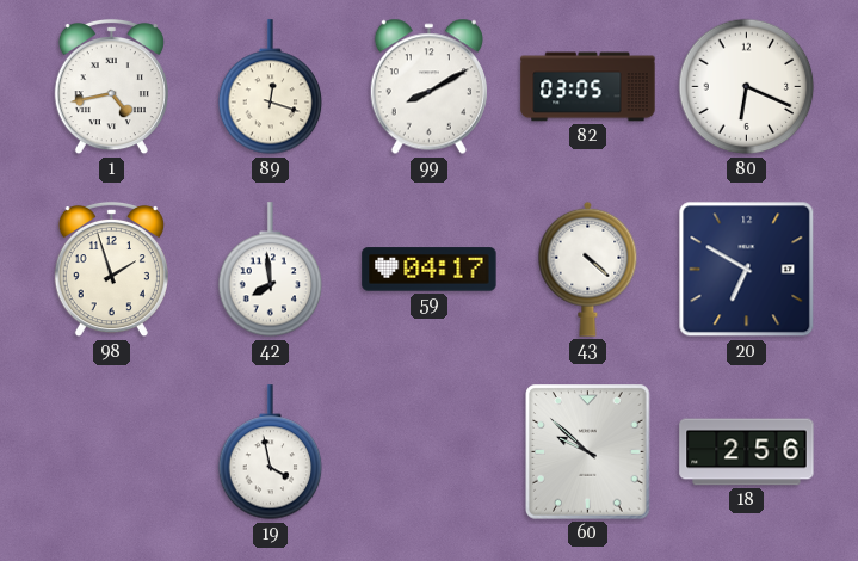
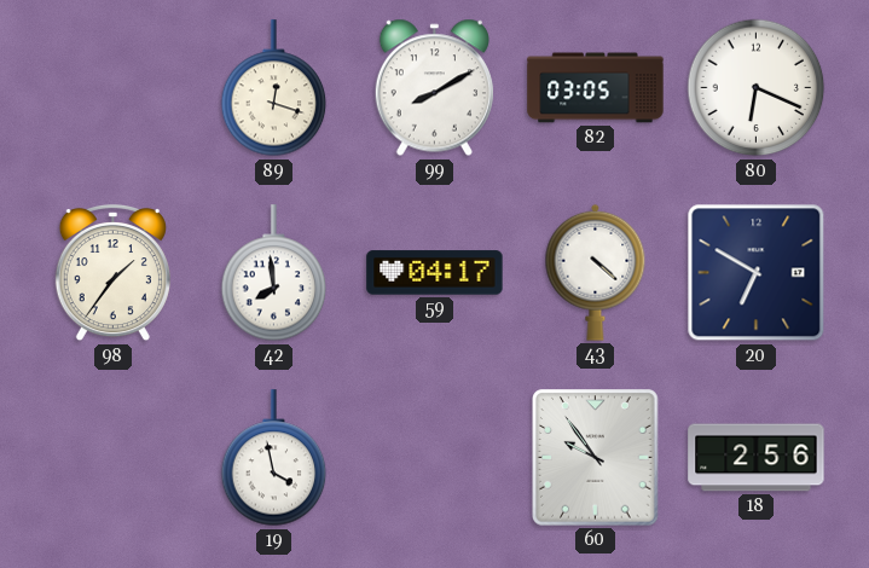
1: 4:43 -> none (111, 87)
98: 1:57 -> 1:36 (112, 273)
60: 9:52 -> 9:54 (596, 458)
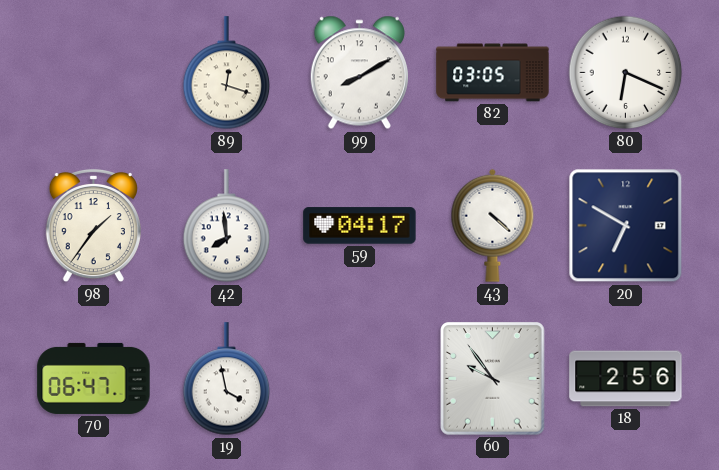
70: none -> 06:47 (94, 378)
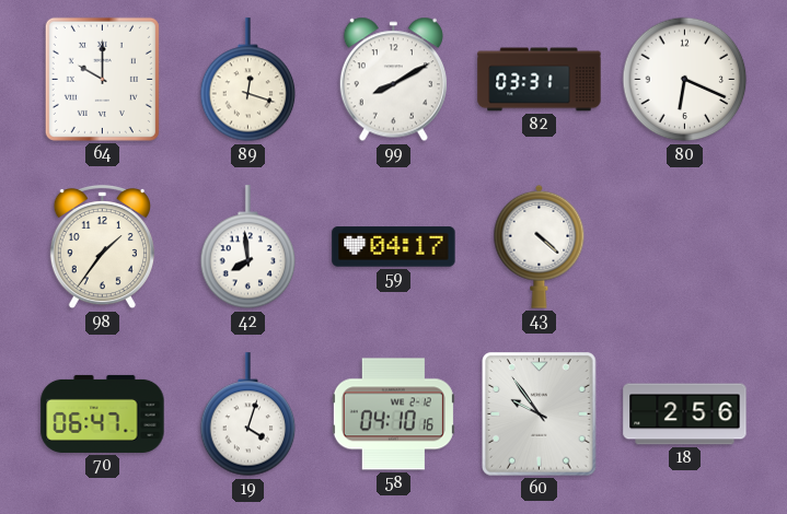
64: none -> 10:00 (102, 79)
82: 03:05 -> 03:31 (540, 80)
20: 6:50 -> none (626, 226)
19: 3:58 -> 4:03 (248, 414)
58: none -> 04:10 (393, 414)
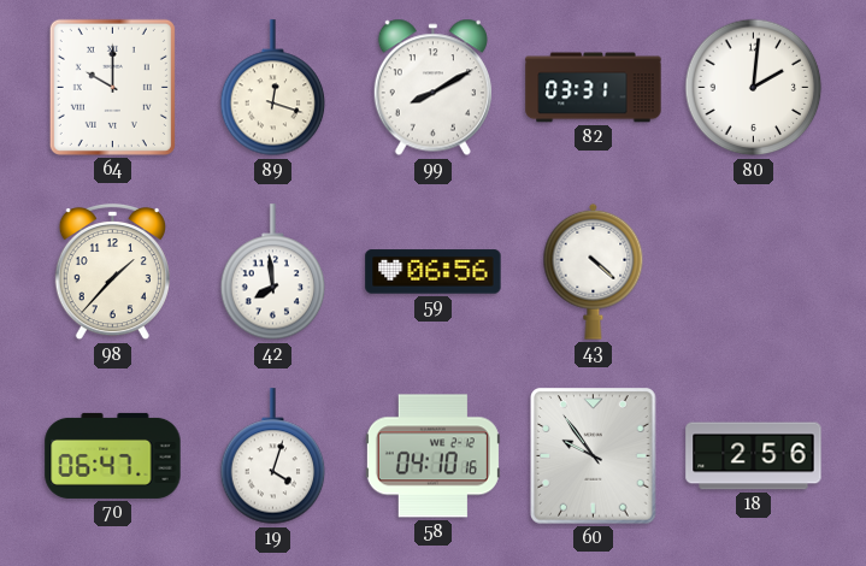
80: 6:19 -> 2:01 (754, 88)
98: 1:36 -> 1:37 (112, 272)
59: 04:17 -> 06:56 (434, 272)
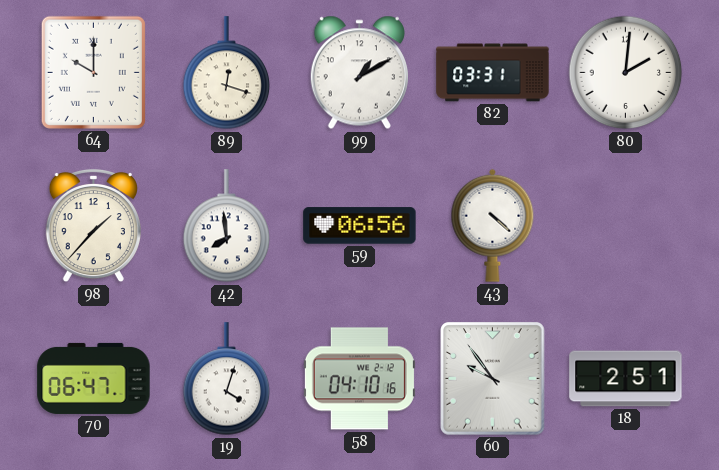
99: 8:10 -> 1:10 (359, 73)
18: 2:56 -> 2:51 (626, 379)
